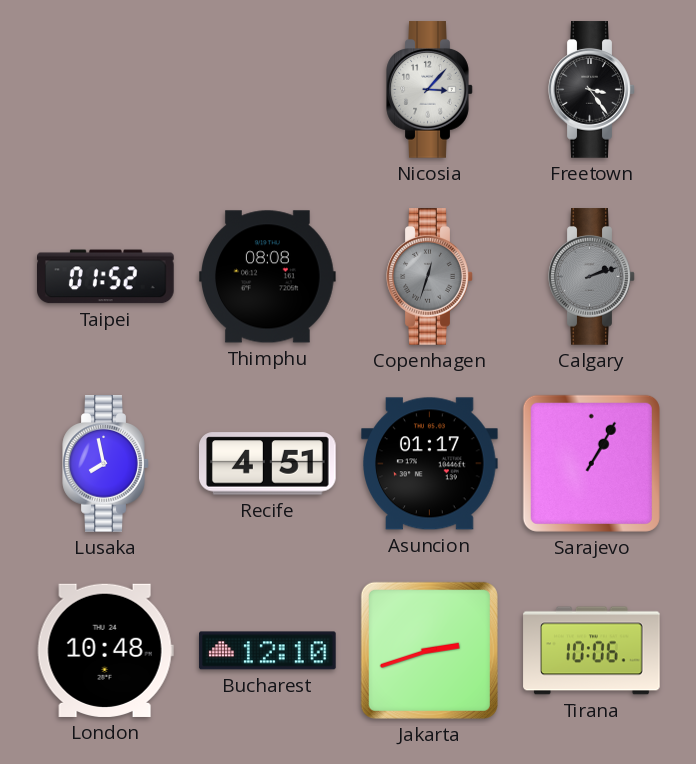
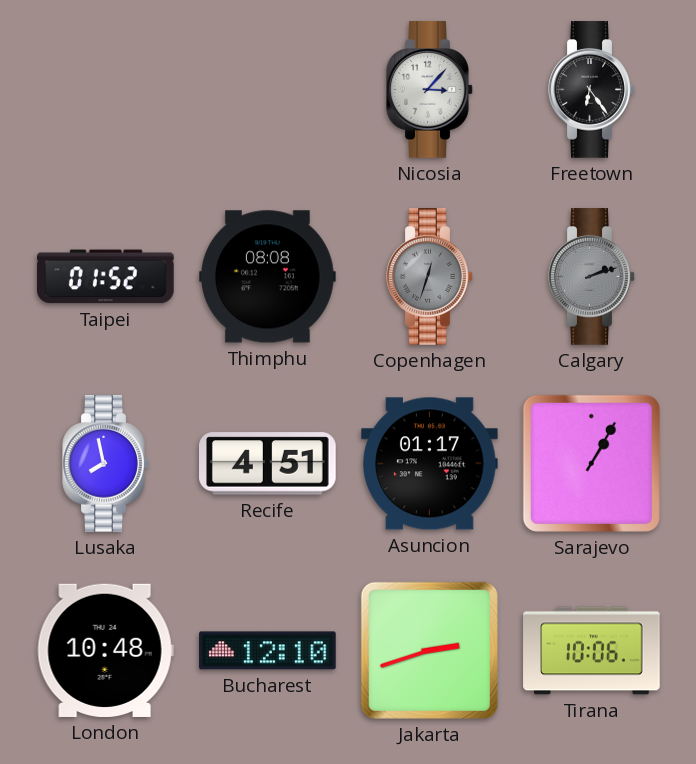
Freetown: 3:24 -> 6:24 (592, 90)
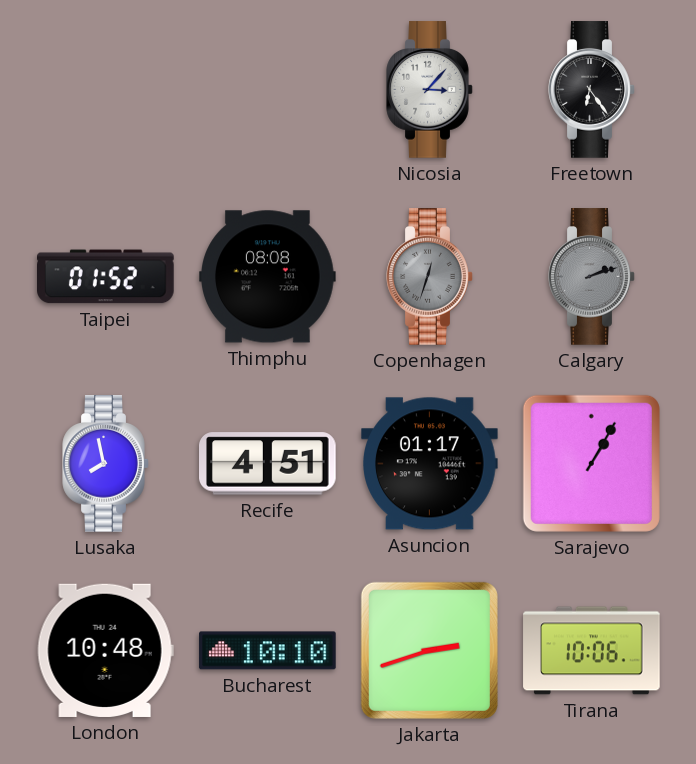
Bucharest: 12:10 -> 10:10 (268, 651)
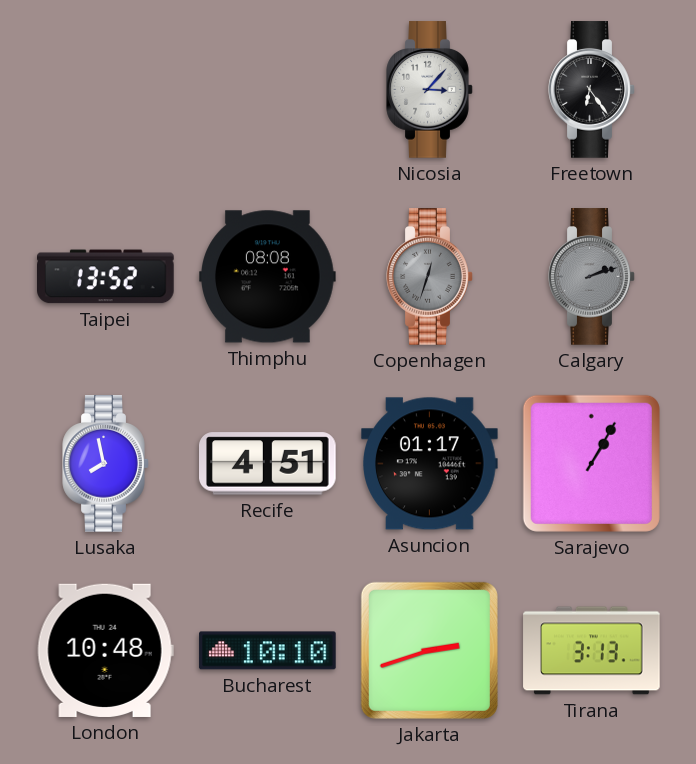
Taipei: 01:52 -> 13:52 (106, 277)
Tirana: 10:06 -> 3:13 (592, 651)
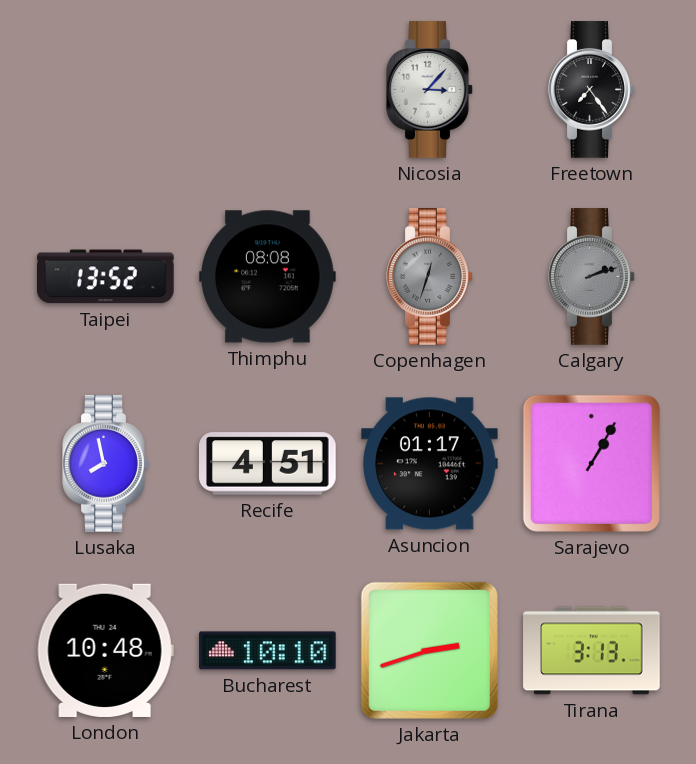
Freetown: 6:24 -> 7:24 (592, 90)
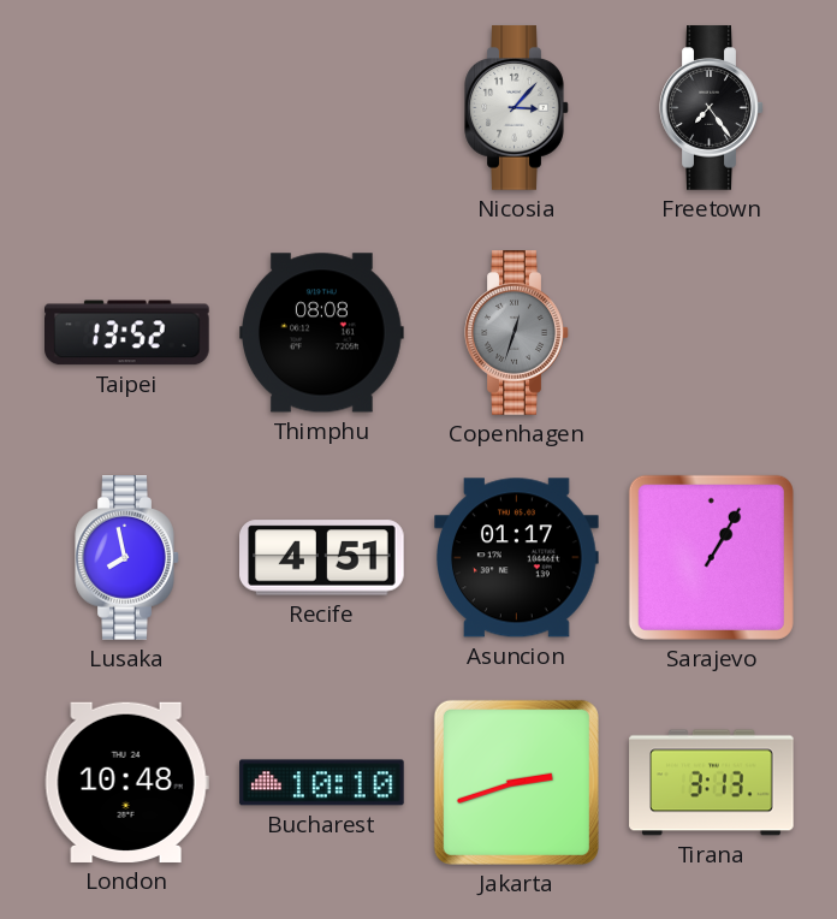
Calgary: 2:12 -> none (592, 277)
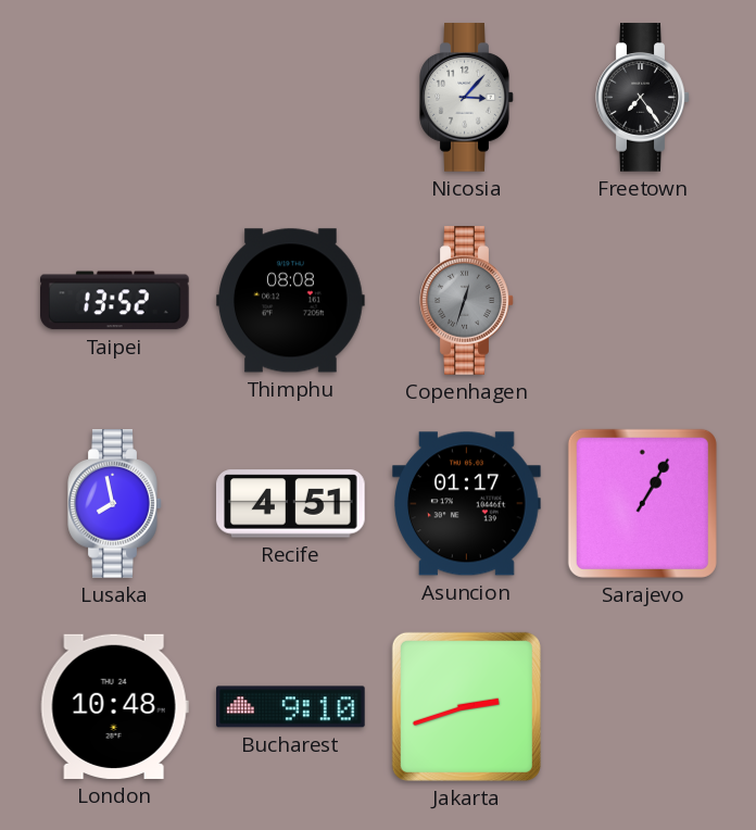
Bucharest: 10:10 -> 9:10 (291, 707)
Tirana: 3:13 -> none (712, 783)
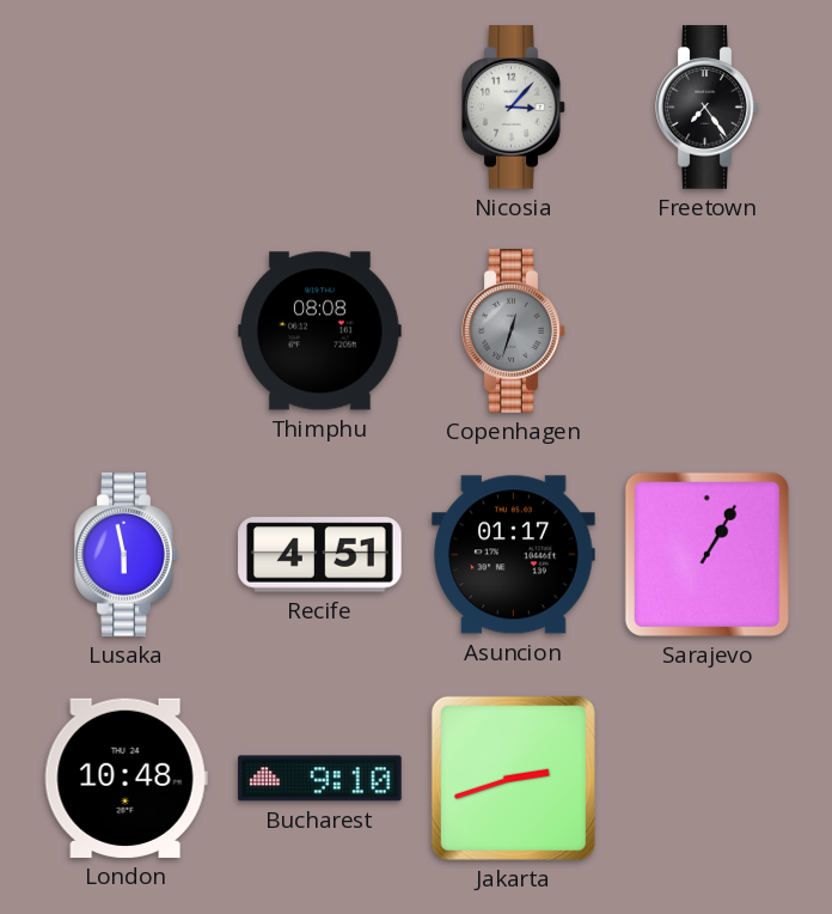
Taipei: 13:52 -> none (115, 301)
Lusaka: 7:58 -> 5:58 (127, 555)
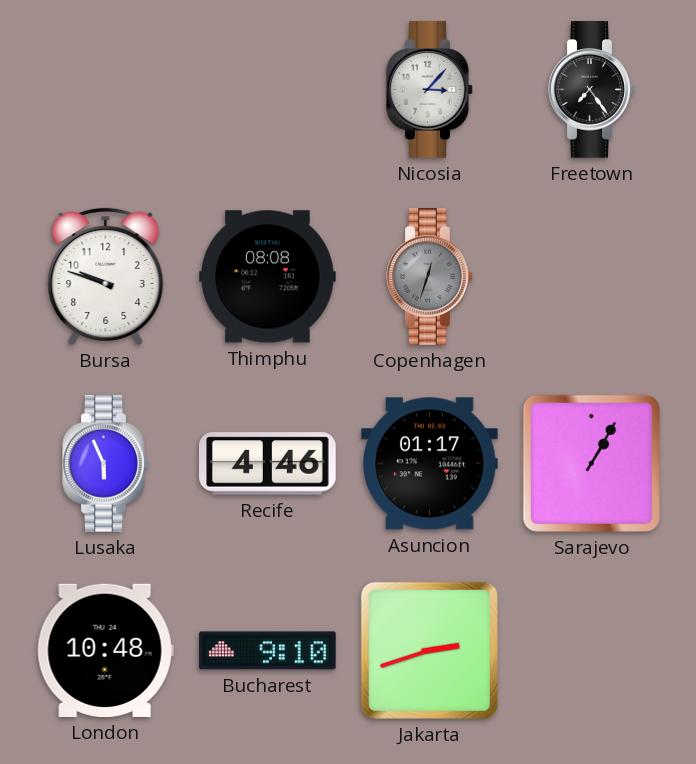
Bursa: none -> 9:48 (106, 276)
Lusaka: 5:58 -> 5:56 (106, 464)
Recife: 4:51 -> 4:46 (268, 464)
